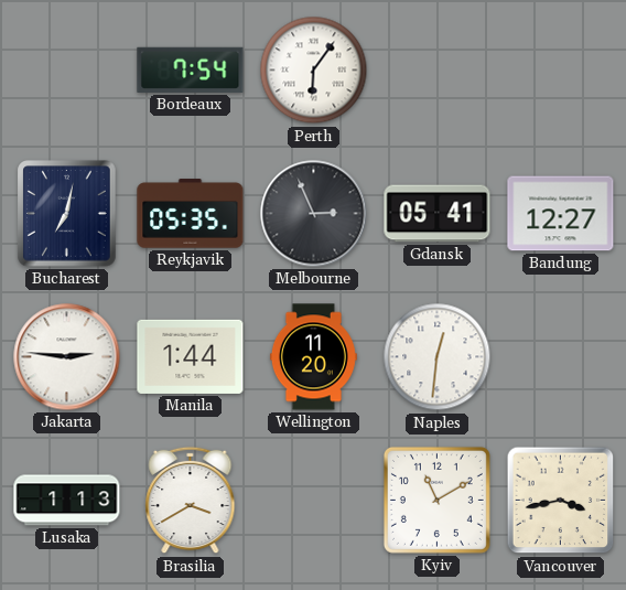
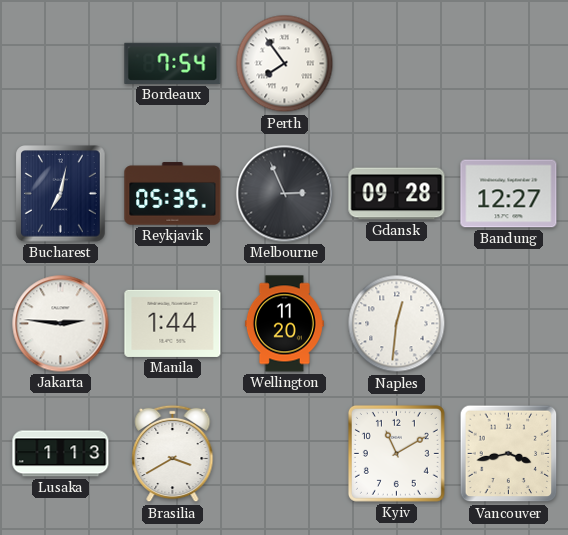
Perth: 6:06 -> 7:54 (285, 64)
Gdansk: 05:41 -> 09:28 (397, 194)
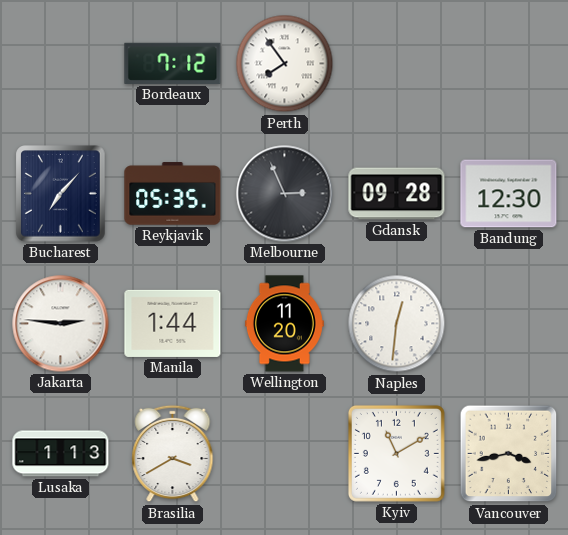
Bordeaux: 7:54 -> 7:12 (173, 63)
Bucharest: 7:02 -> 7:07 (61, 194)
Bandung: 12:27 -> 12:30 (509, 194)
